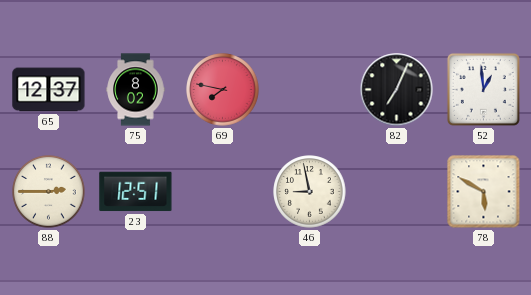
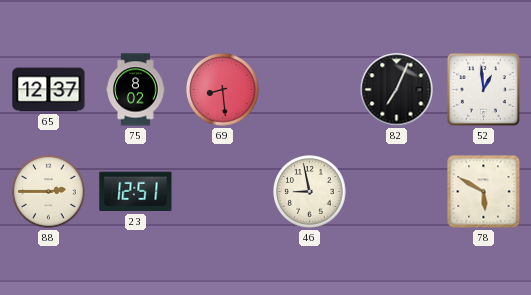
69: 7:47 -> 8:29 (223, 90)
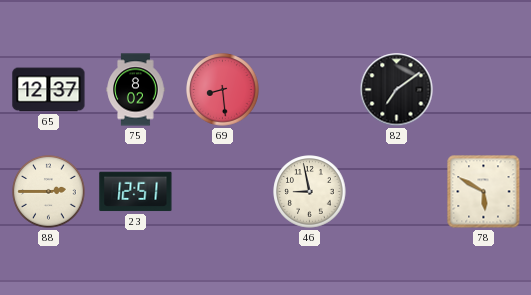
82: 7:04 -> 7:09 (397, 90)
52: 12:59 -> none (483, 89)
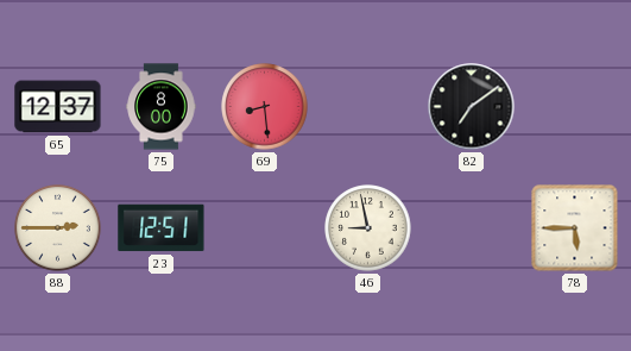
75: 8:02 -> 8:00 (162, 107)
78: 5:50 -> 5:45 (575, 228)
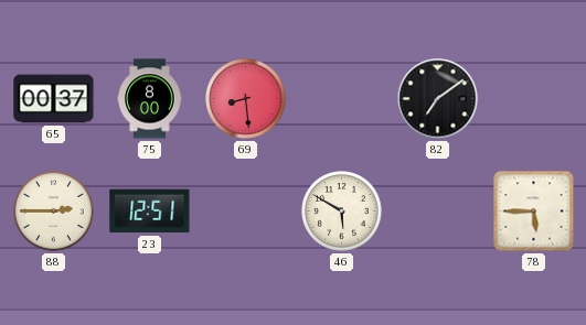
65: 12:37 -> 00:37 (54, 99)
46: 8:58 -> 5:50 (342, 212)
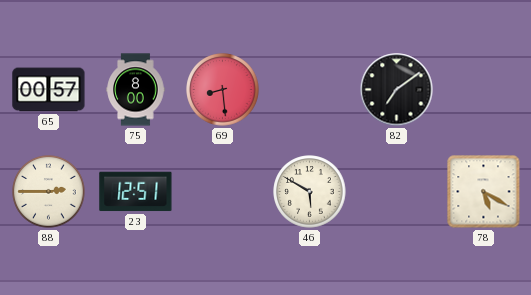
65: 00:37 -> 00:57 (49, 90)
78: 5:45 -> 5:20 (484, 192)
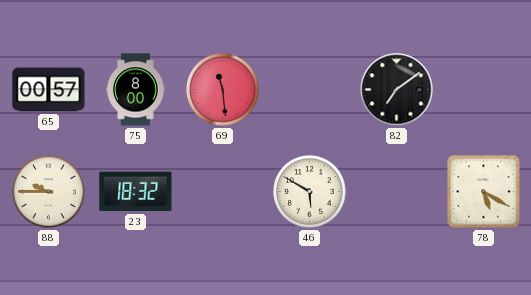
69: 8:29 -> 11:29 (223, 90)
88: 2:45 -> 9:45 (49, 192)
23: 12:51 -> 18:32 (136, 192)
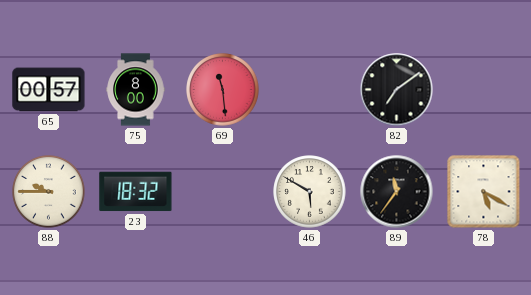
89: none -> 11:36 (397, 192)
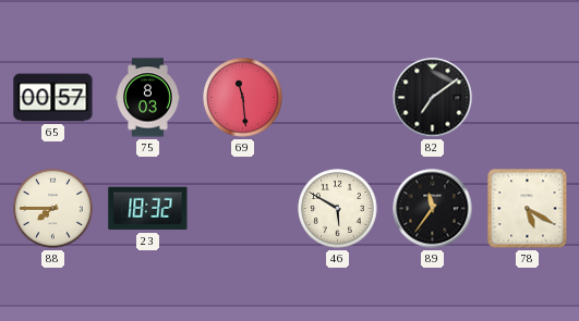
75: 8:00 -> 8:03 (148, 98)
88: 9:45 -> 7:45 (53, 209)
